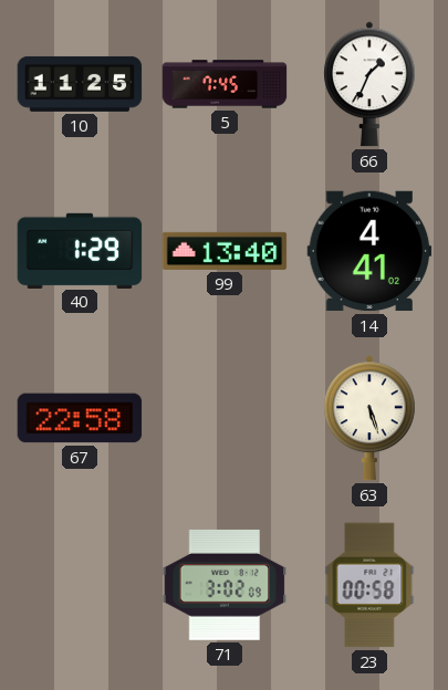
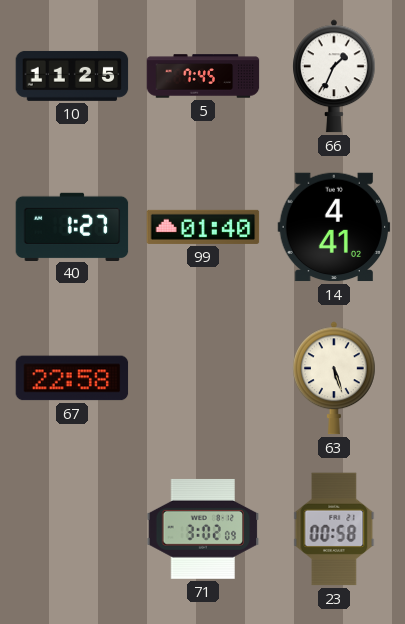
40: 1:29 -> 1:27 (72, 226)
99: 13:40 -> 01:40 (203, 227)
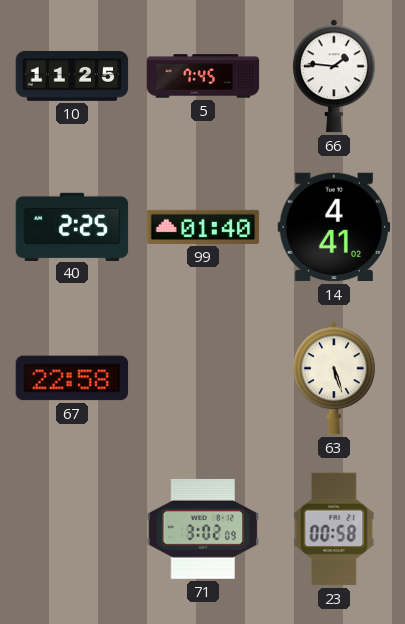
66: 1:34 -> 1:46 (335, 76)
40: 1:27 -> 2:25 (72, 226)
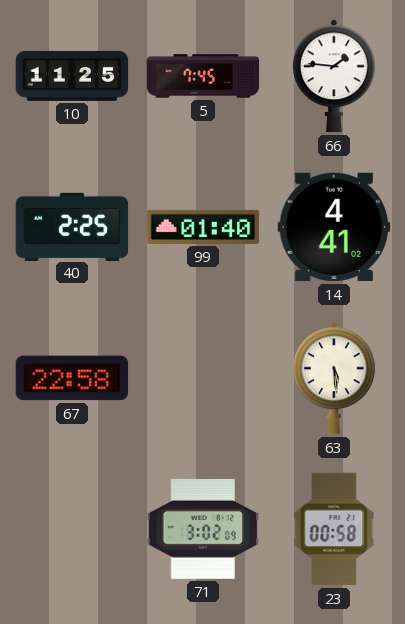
63: 5:27 -> 5:29 (335, 378)
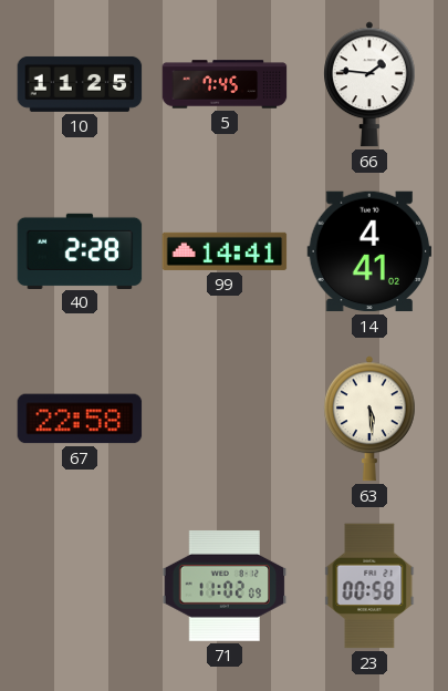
40: 2:25 -> 2:28 (80, 250)
99: 01:40 -> 14:41 (225, 251)
71: 3:02 -> 11:02 (225, 586)
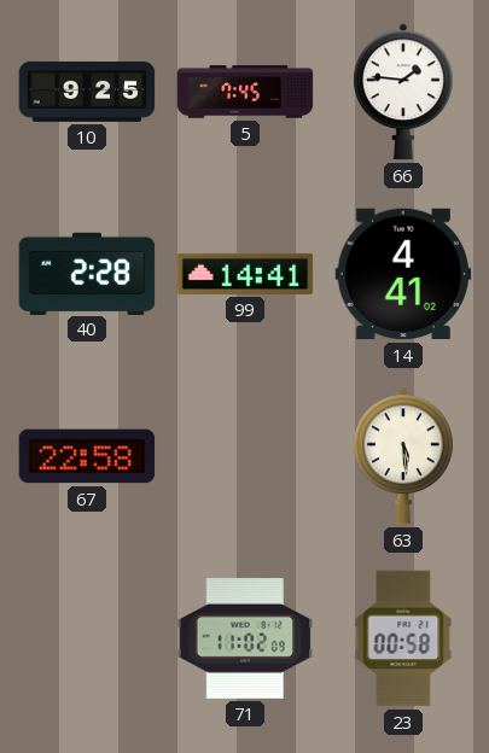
10: 11:25 -> 9:25 (87, 92)
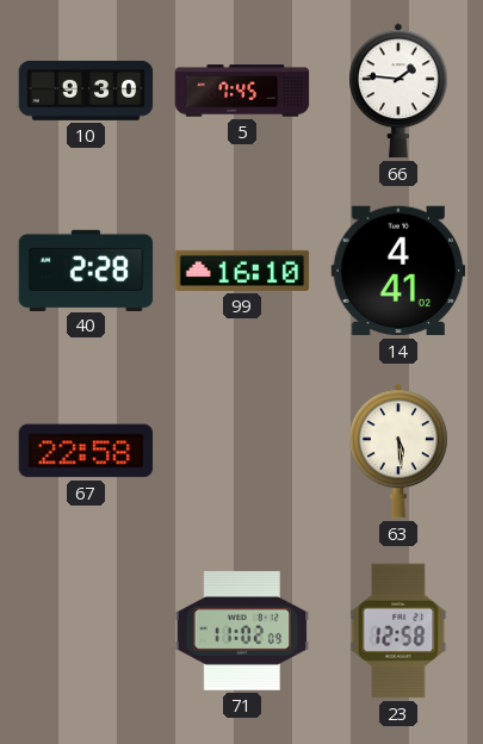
10: 9:25 -> 9:30 (86, 91)
99: 14:41 -> 16:10 (242, 271)
23: 00:58 -> 12:58 (398, 631)
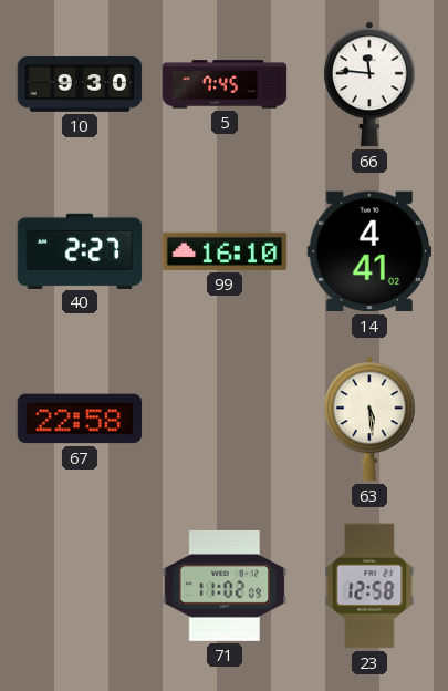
66: 1:46 -> 11:46 (371, 84)
40: 2:28 -> 2:27 (80, 250)
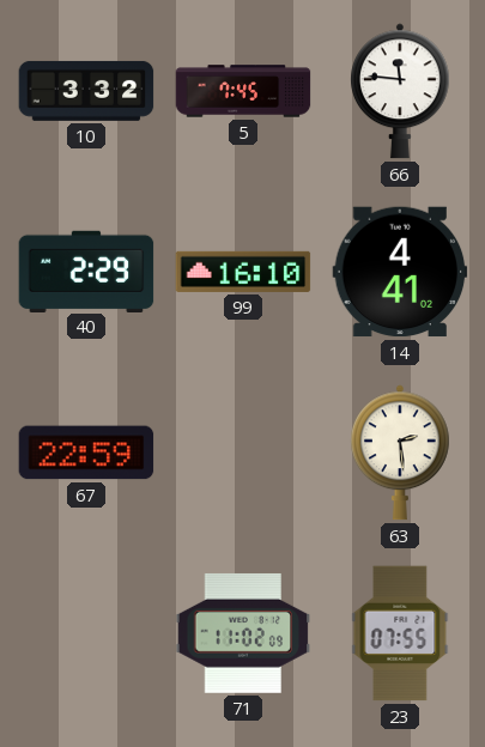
10: 9:30 -> 3:32 (86, 91)
40: 2:27 -> 2:29 (86, 271)
67: 22:58 -> 22:59 (86, 453)
63: 5:29 -> 2:29 (401, 453)
23: 12:58 -> 07:55 (400, 633)
